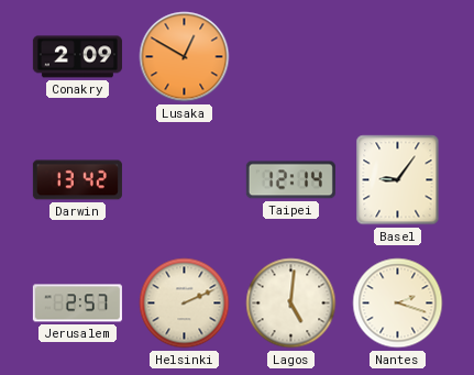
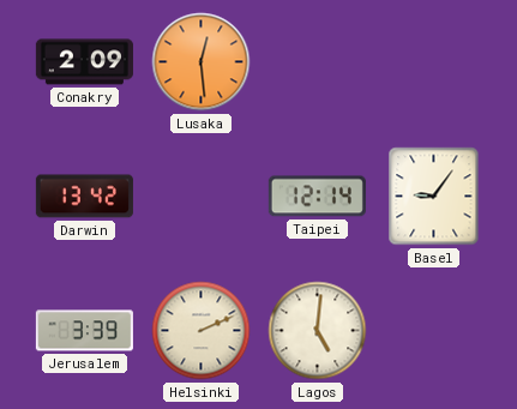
Lusaka: 12:50 -> 12:29 (202, 62)
Jerusalem: 2:57 -> 3:39 (84, 331)
Nantes: 2:18 -> none (398, 304)
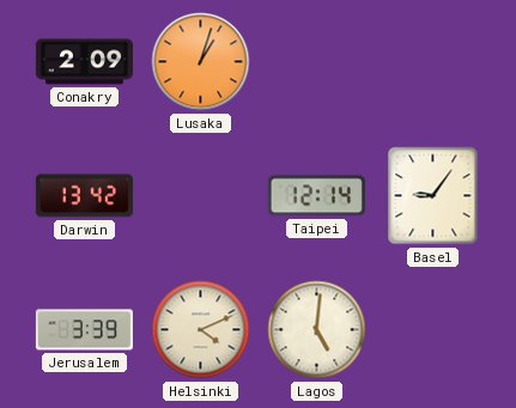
Lusaka: 12:29 -> 1:03 (201, 62)
Helsinki: 2:11 -> 4:11 (201, 330)
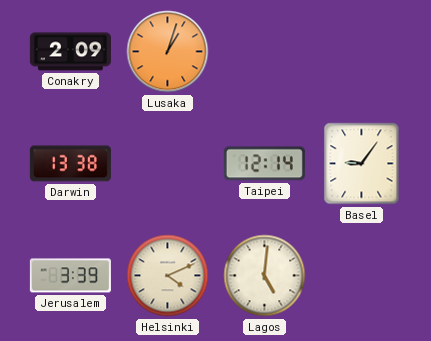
Darwin: 13:42 -> 13:38 (70, 164)
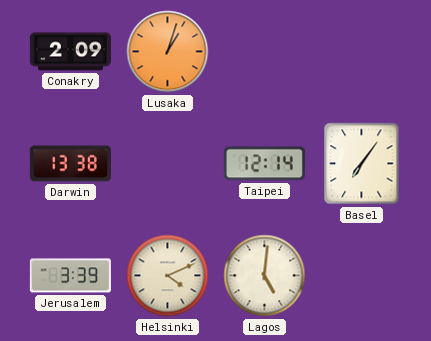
Basel: 9:06 -> 7:06 (362, 164)
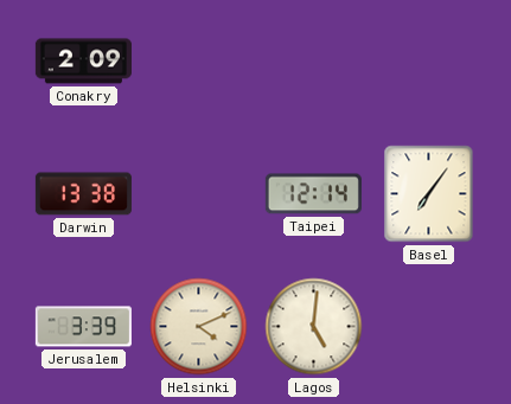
Lusaka: 1:03 -> none (168, 52)
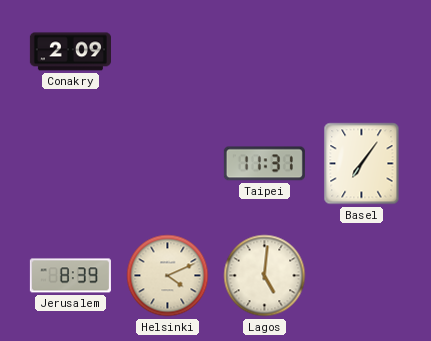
Darwin: 13:38 -> none (83, 194)
Taipei: 12:14 -> 11:31 (264, 164)
Jerusalem: 3:39 -> 8:39 (70, 276)
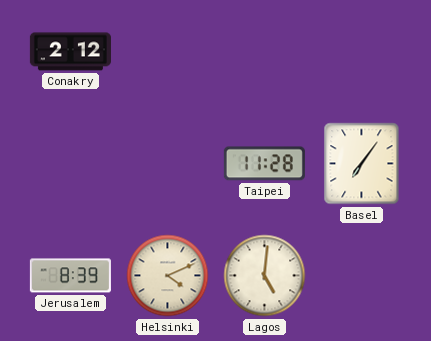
Conakry: 2:09 -> 2:12 (70, 52)
Taipei: 11:31 -> 11:28 (264, 164)
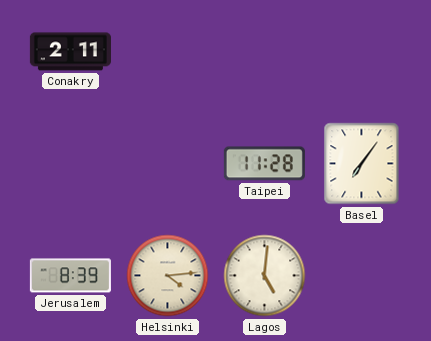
Conakry: 2:12 -> 2:11 (70, 52)
Helsinki: 4:11 -> 4:14 (168, 276)
